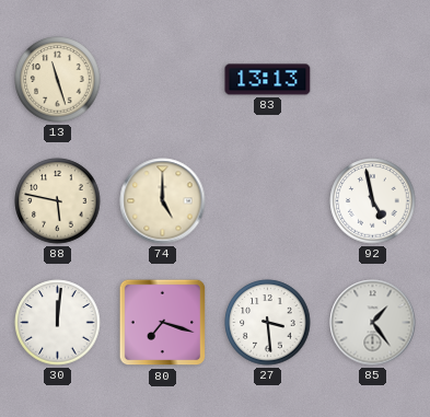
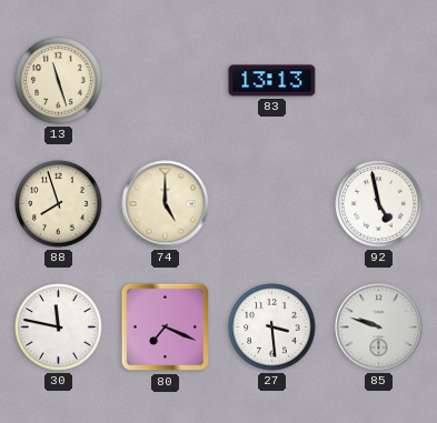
88: 5:47 -> 7:57 (59, 204)
30: 12:01 -> 11:47 (59, 328)
80: 7:18 -> 7:19 (166, 328)
85: 1:24 -> 9:48 (379, 328)
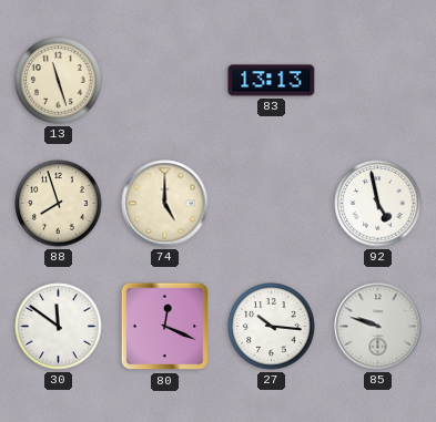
30: 11:47 -> 11:51 (59, 327)
80: 7:19 -> 12:19 (165, 327)
27: 3:29 -> 10:16 (272, 327)
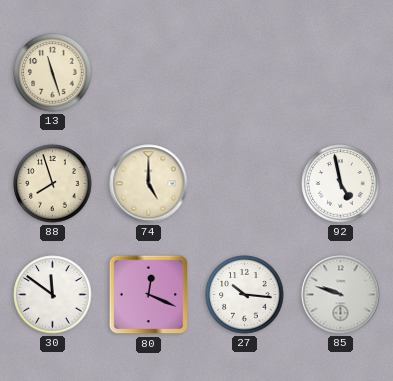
83: 13:13 -> none (272, 81)
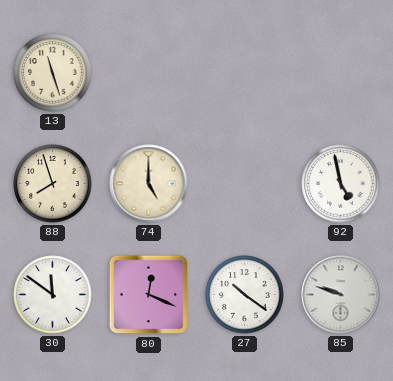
27: 10:16 -> 10:21 (245, 295)
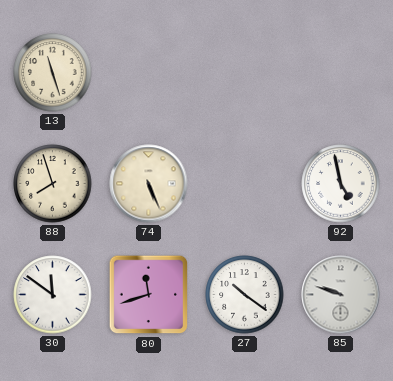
74: 5:00 -> 5:26 (149, 184)
80: 12:19 -> 11:42 (149, 295)
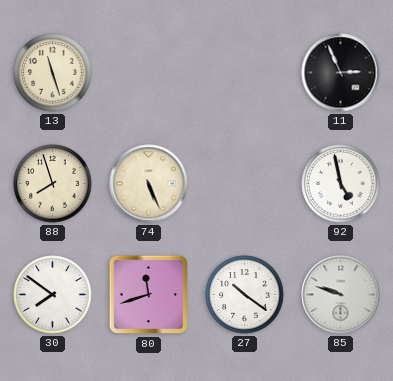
11: none -> 2:56 (341, 73)
30: 11:51 -> 7:51 (53, 295)
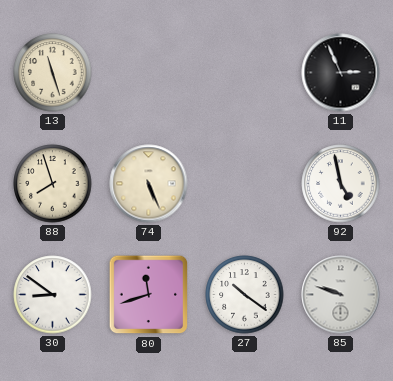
30: 7:51 -> 8:51 (53, 295)
